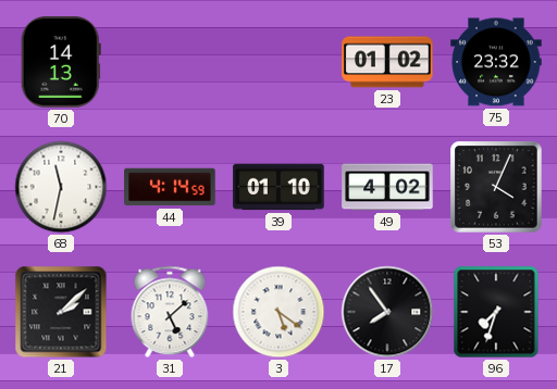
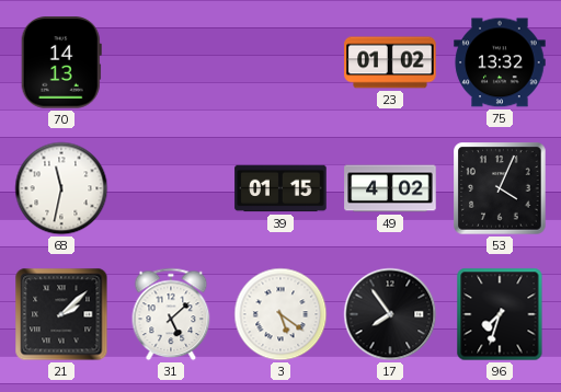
75: 23:32 -> 13:32 (500, 62)
44: 4:14 -> none (170, 187)
39: 01:10 -> 01:15 (280, 188)
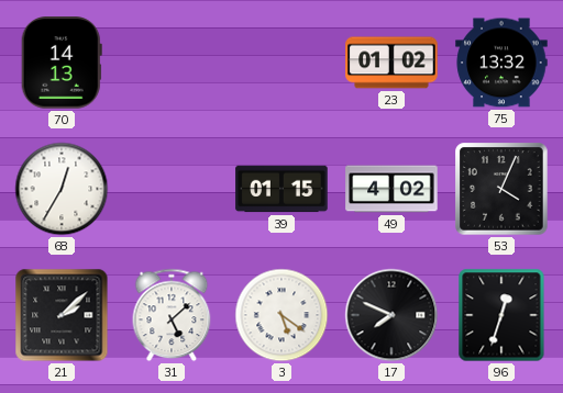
68: 11:32 -> 12:35 (62, 189)
17: 7:54 -> 7:49 (391, 315)
96: 7:33 -> 12:33 (501, 315)
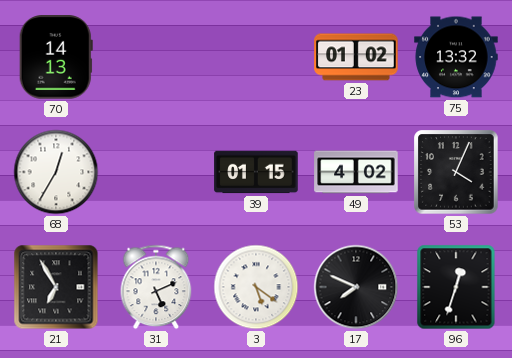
21: 2:08 -> 6:55 (56, 287)
31: 5:08 -> 5:11 (156, 287)
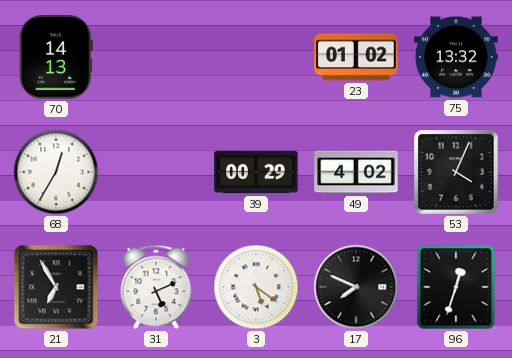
39: 01:15 -> 00:29 (256, 172)
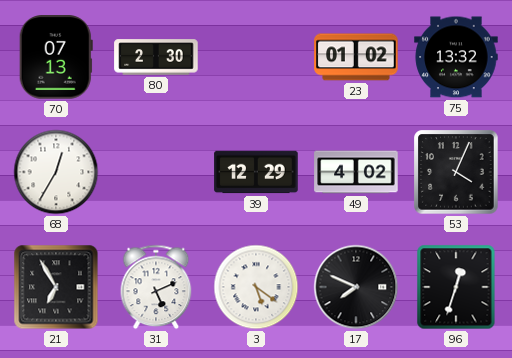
70: 14:13 -> 07:13 (56, 57)
80: none -> 2:30 (156, 57)
39: 00:29 -> 12:29 (256, 172)
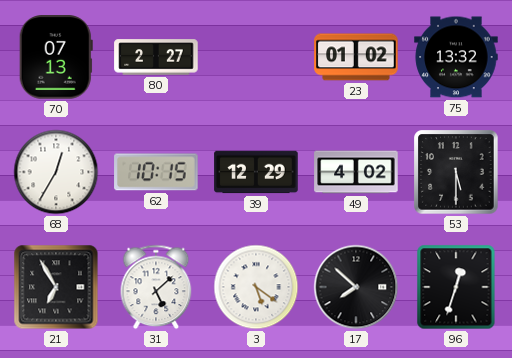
80: 2:30 -> 2:27 (156, 57)
62: none -> 10:15 (156, 172)
53: 4:04 -> 5:30 (456, 172)
31: 5:11 -> 5:08 (156, 287)
17: 7:49 -> 7:52 (356, 287)
